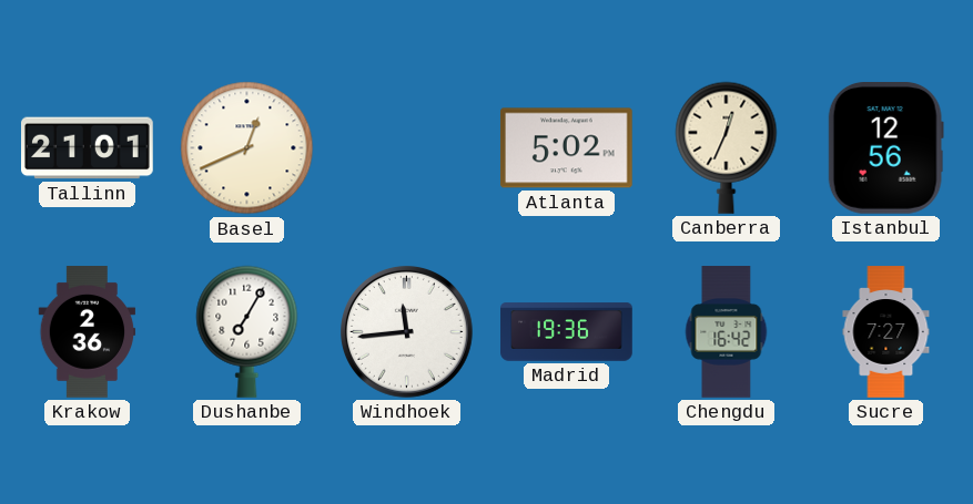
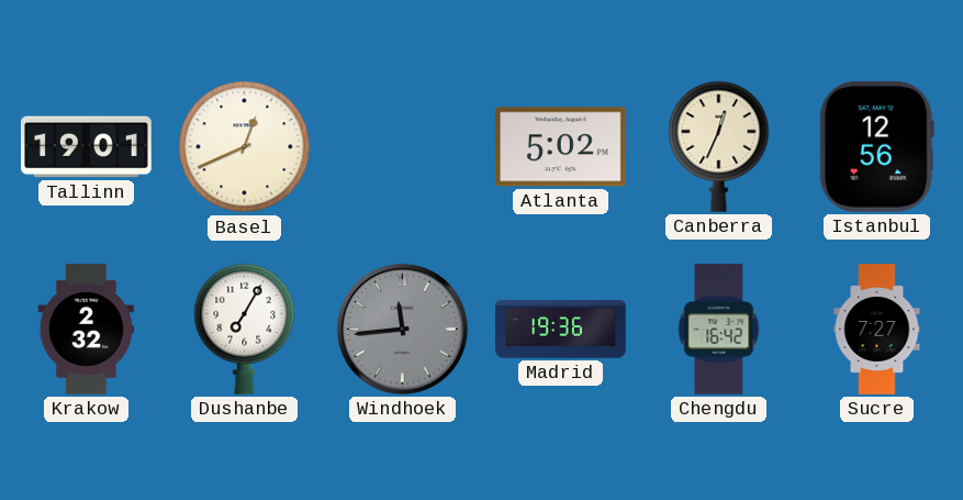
Tallinn: 21:01 -> 19:01 (87, 147)
Krakow: 2:36 -> 2:32 (87, 330)
Windhoek dial: white -> grey (402, 329)
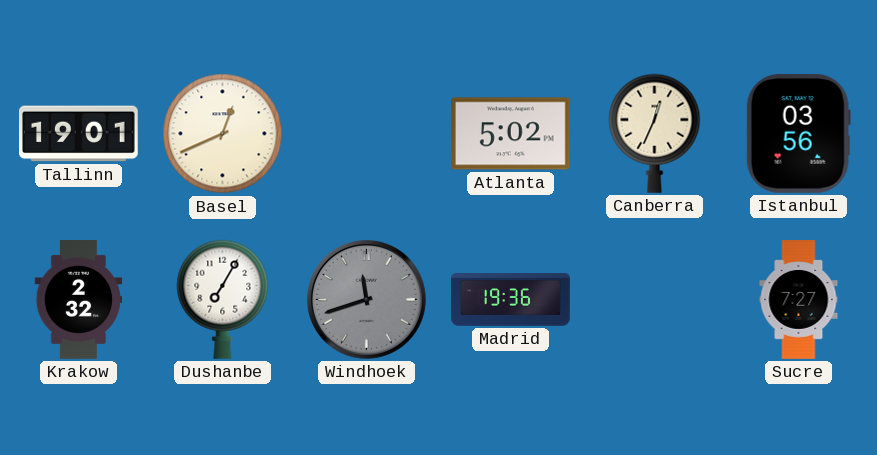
Istanbul: 12:56 -> 03:56 (798, 134)
Windhoek: 11:44 -> 11:42 (366, 299)
Chengdu: 16:42 -> none (719, 330)
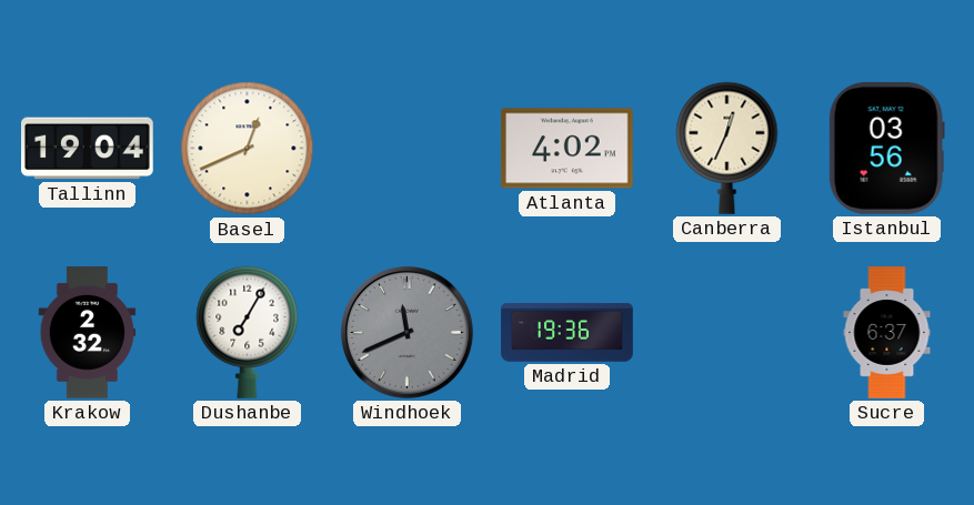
Tallinn: 19:01 -> 19:04 (88, 149)
Atlanta: 5:02 -> 4:02 (568, 149)
Windhoek: 11:42 -> 11:41 (406, 332)
Sucre: 7:27 -> 6:37 (887, 333)
